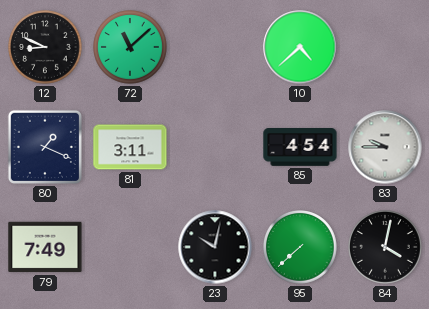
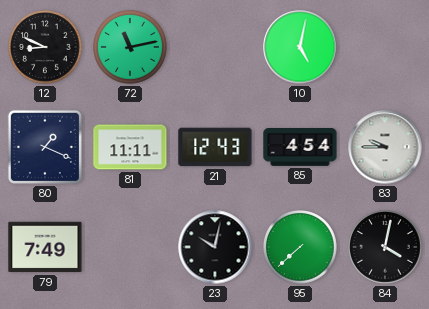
72: 11:08 -> 11:13 (131, 48)
10: 4:38 -> 5:02 (300, 47)
81: 3:11 -> 11:11 (130, 147)
21: none -> 12:43 (215, 147)
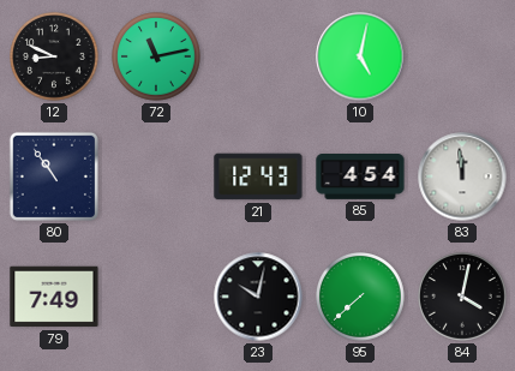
80: 1:19 -> 10:54 (54, 176)
81: 11:11 -> none (130, 147)
83: 9:45 -> 11:59 (462, 176)
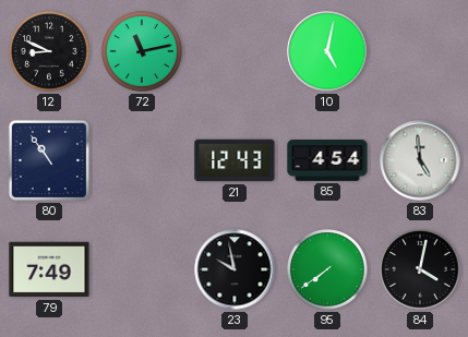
83: 11:59 -> 4:59 (420, 160)
23: 10:02 -> 9:58 (235, 269)
95: 7:38 -> 7:39 (328, 270)
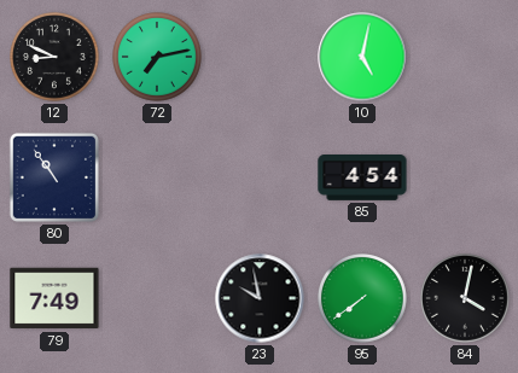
72: 11:13 -> 7:13 (158, 58)
21: 12:43 -> none (235, 160)
83: 4:59 -> none (420, 160)
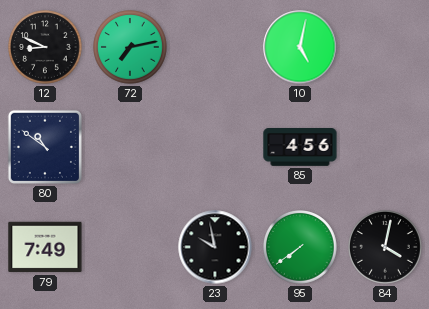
80: 10:54 -> 10:51 (45, 147)
85: 4:54 -> 4:56 (300, 148)
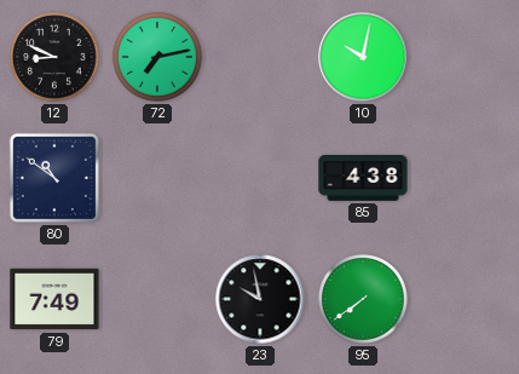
10: 5:02 -> 10:02 (363, 57)
85: 4:56 -> 4:38 (363, 179)
84: 4:02 -> none (386, 248)
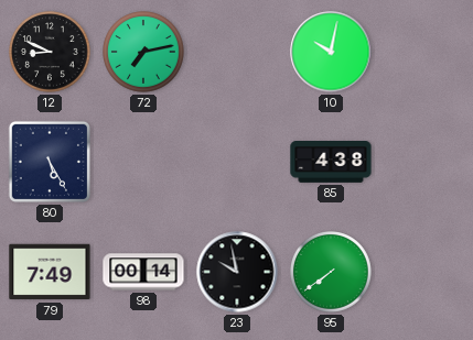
80: 10:51 -> 5:25 (50, 162)
98: none -> 00:14 (143, 272)
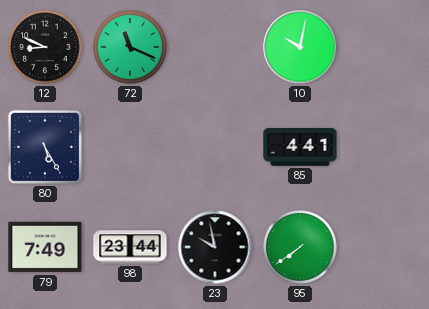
72: 7:13 -> 11:19 (131, 48)
85: 4:38 -> 4:41 (300, 148)
98: 00:14 -> 23:44 (130, 247)
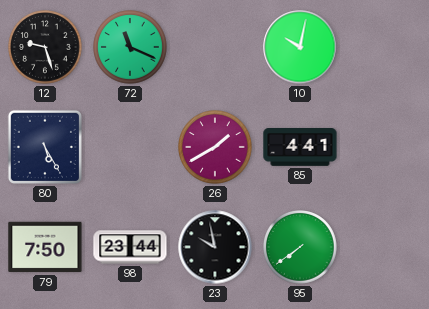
12: 8:49 -> 9:27 (46, 48)
26: none -> 1:40 (216, 148)
79: 7:49 -> 7:50 (45, 247)
